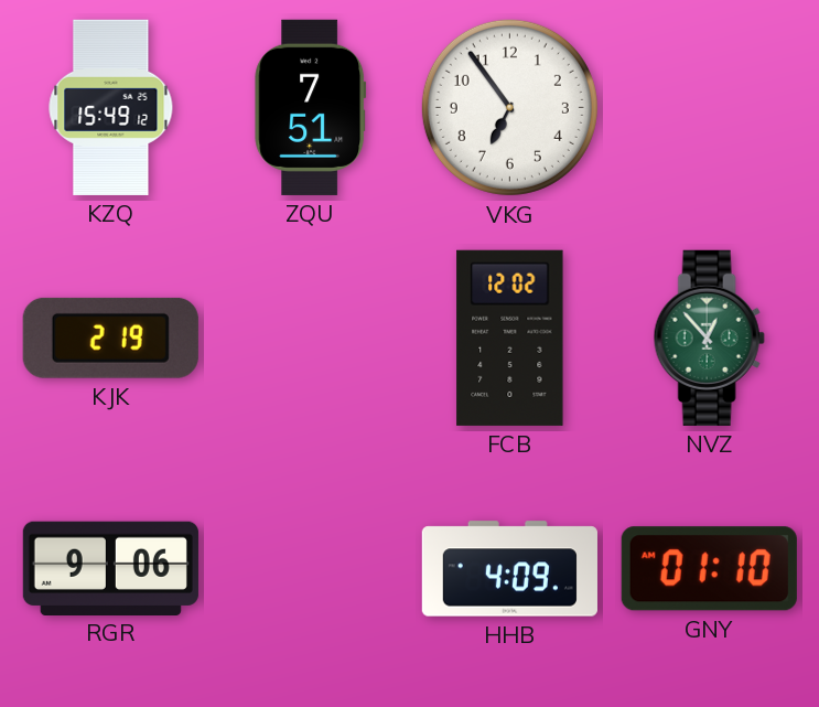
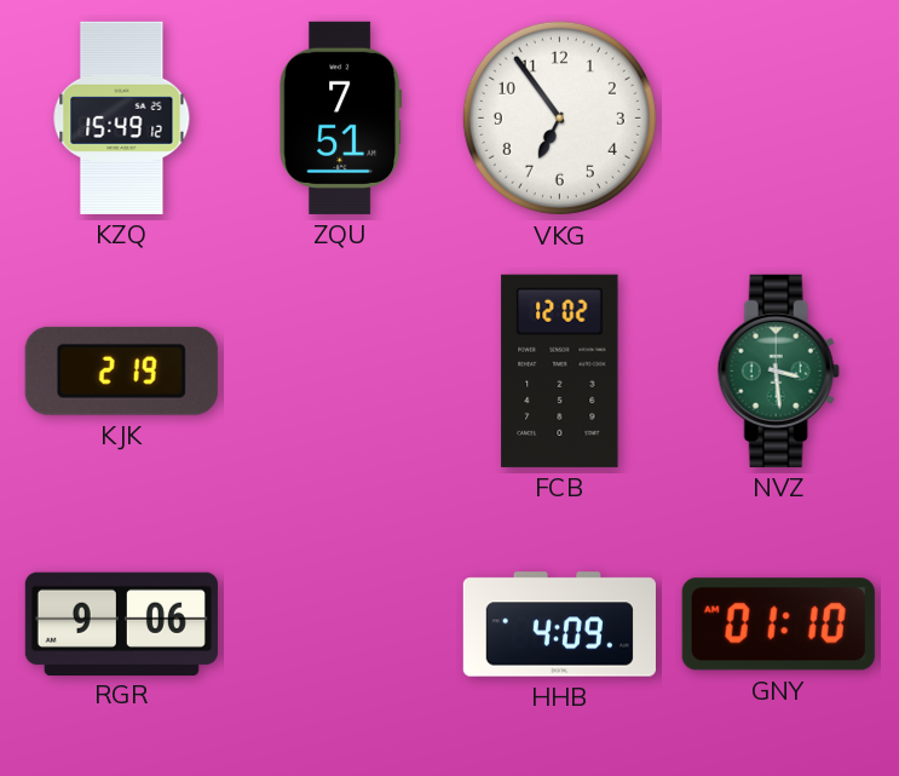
NVZ: 12:53 -> 3:29 (778, 370)
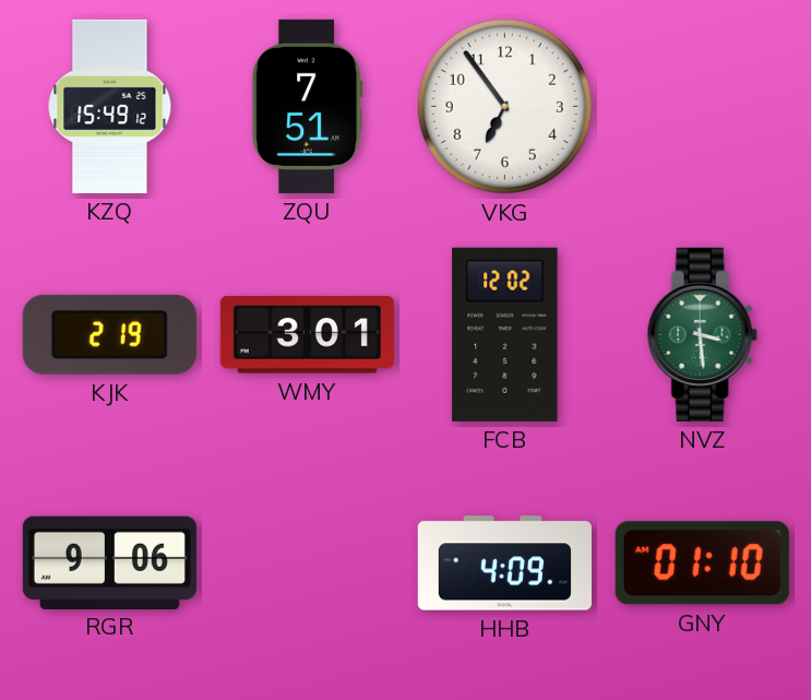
WMY: none -> 3:01 (307, 335)
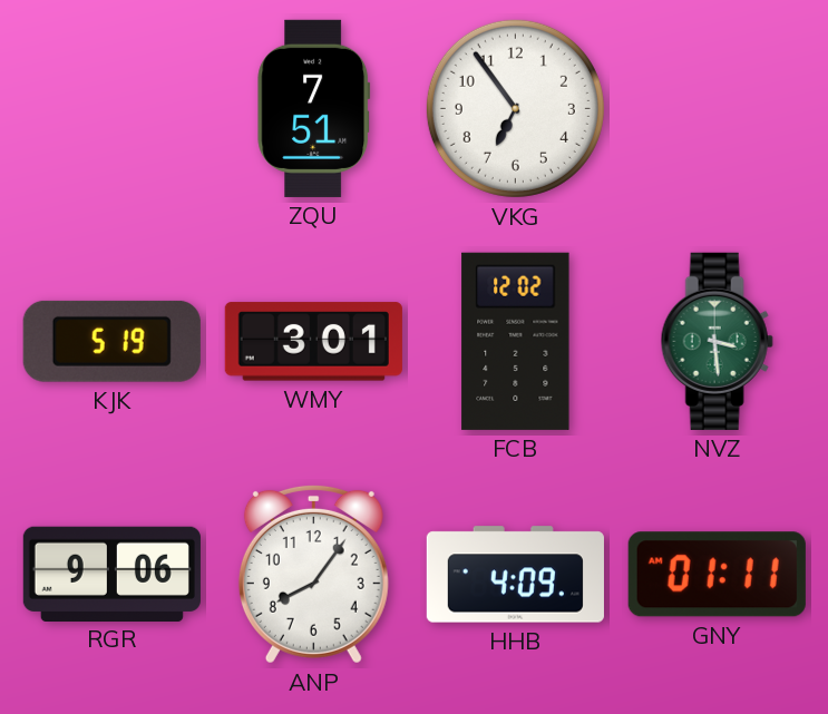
KZQ: 15:49 -> none (110, 106)
KJK: 2:19 -> 5:19 (111, 341)
ANP: none -> 8:06 (313, 574)
GNY: 01:10 -> 01:11 (717, 575)
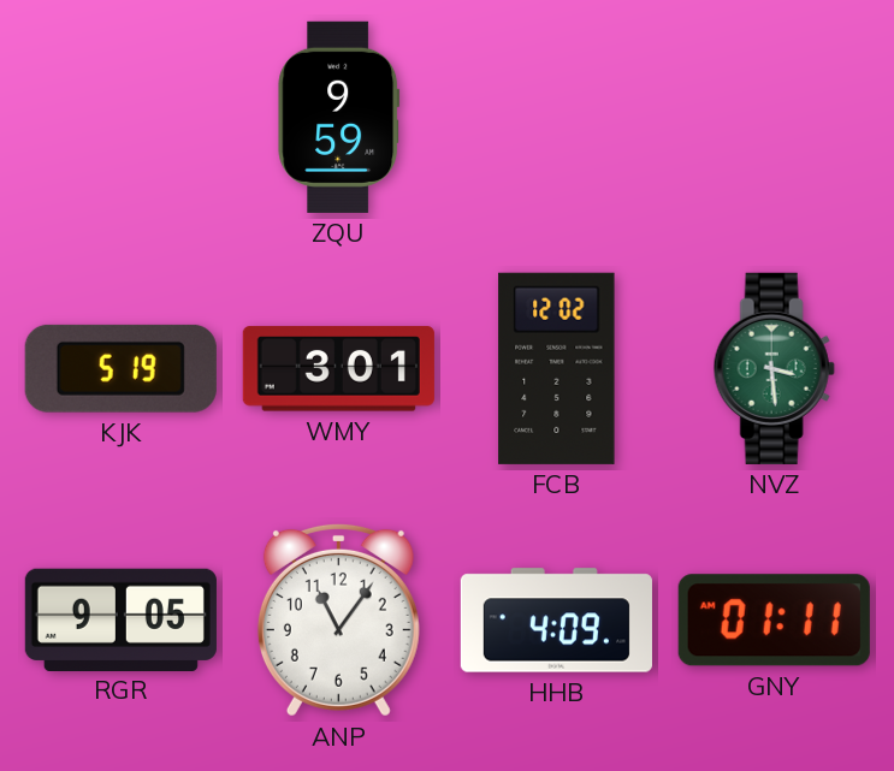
ZQU: 7:51 -> 9:59 (339, 117)
VKG: 6:54 -> none (515, 108)
RGR: 9:06 -> 9:05 (120, 619)
ANP: 8:06 -> 11:06 (338, 619)
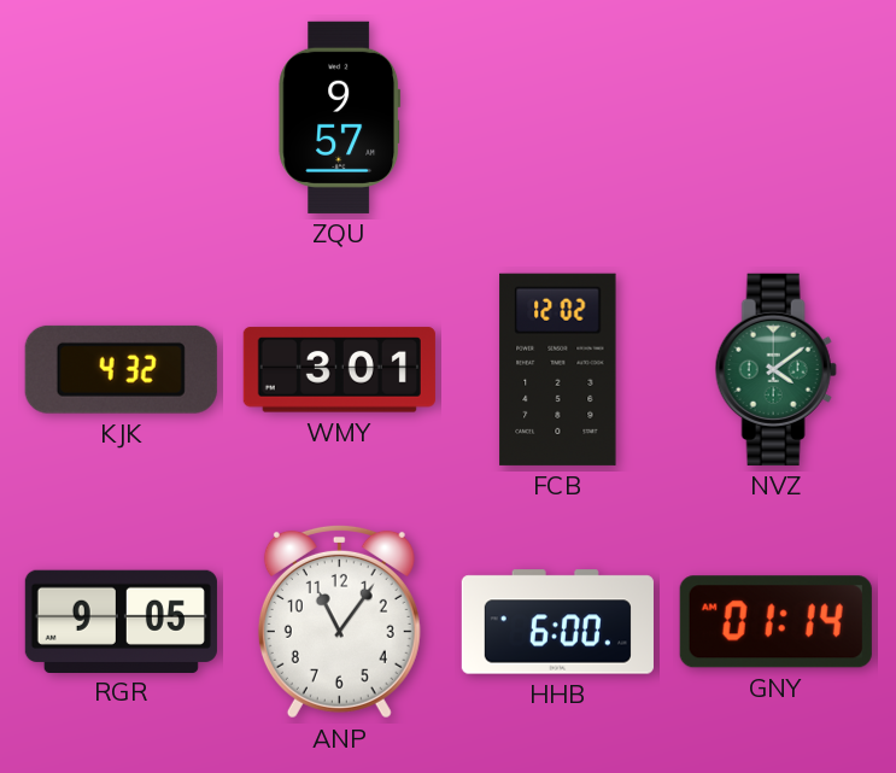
ZQU: 9:59 -> 9:57 (340, 117)
KJK: 5:19 -> 4:32 (121, 369)
NVZ: 3:29 -> 4:09 (775, 369)
HHB: 4:09 -> 6:00 (557, 622)
GNY: 01:11 -> 01:14 (775, 622)
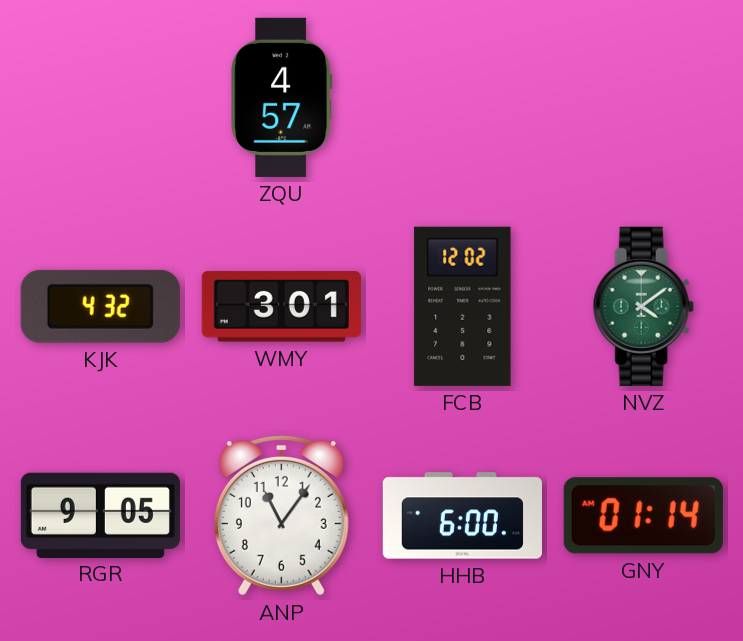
ZQU: 9:57 -> 4:57 (282, 97)
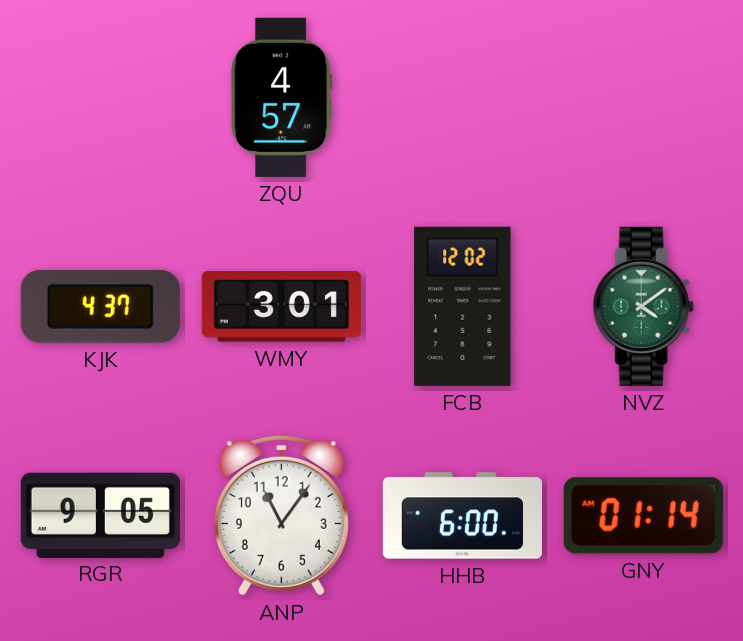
KJK: 4:32 -> 4:37 (100, 306)
